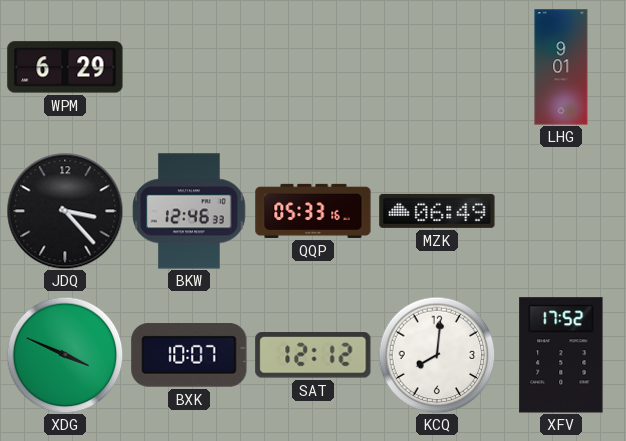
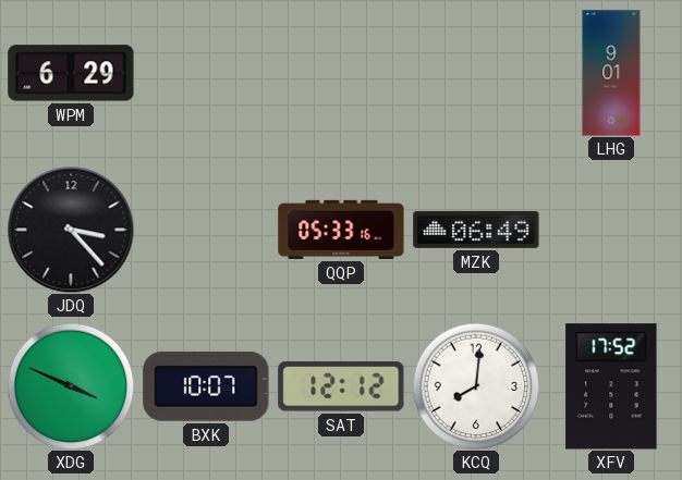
BKW: 12:46 -> none (189, 211)
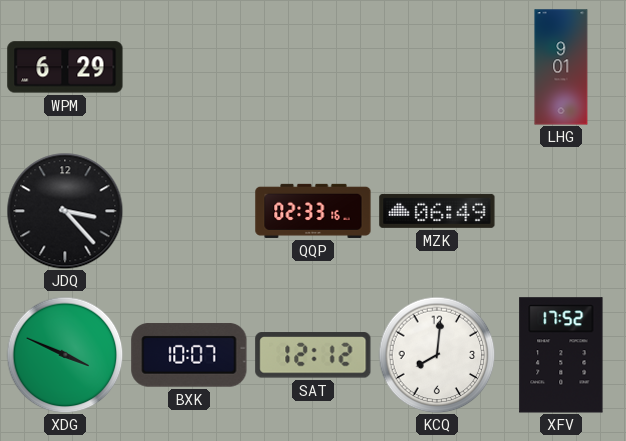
QQP: 05:33 -> 02:33 (313, 211)
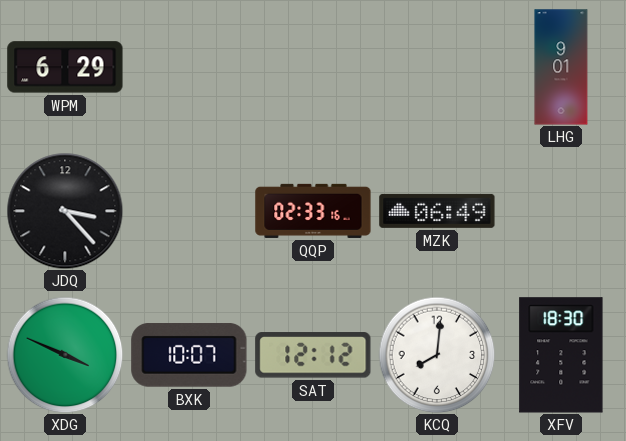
XFV: 17:52 -> 18:30 (561, 355)
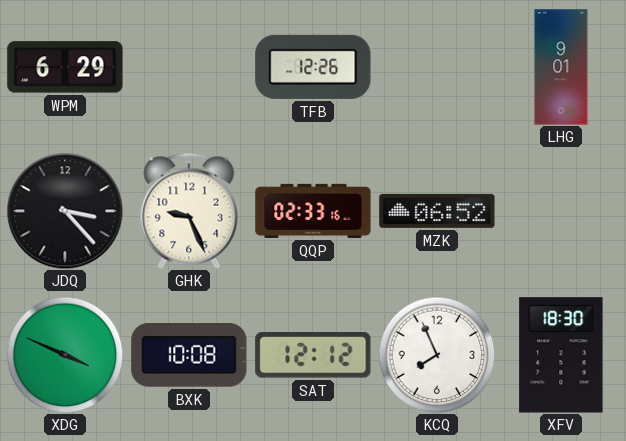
TFB: none -> 12:26 (313, 67)
GHK: none -> 9:26 (189, 211)
MZK: 06:49 -> 06:52 (437, 211)
BXK: 10:07 -> 10:08 (189, 356)
KCQ: 8:01 -> 7:56 (437, 355)
